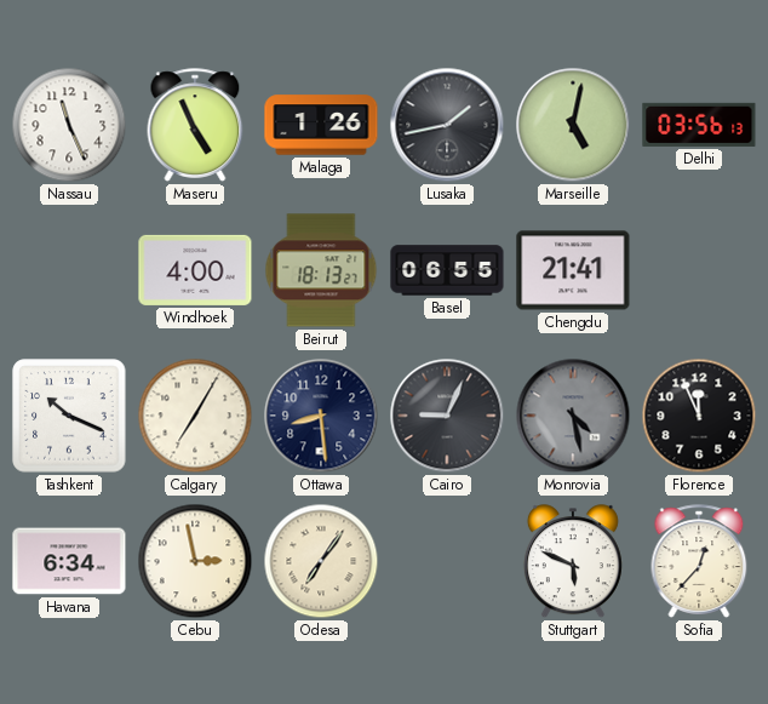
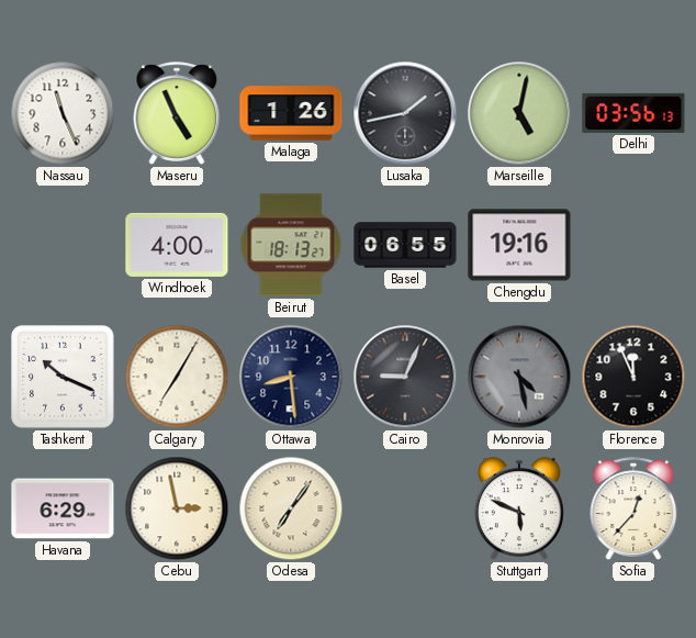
Chengdu: 21:41 -> 19:16 (519, 245)
Havana: 6:34 -> 6:29 (63, 508)
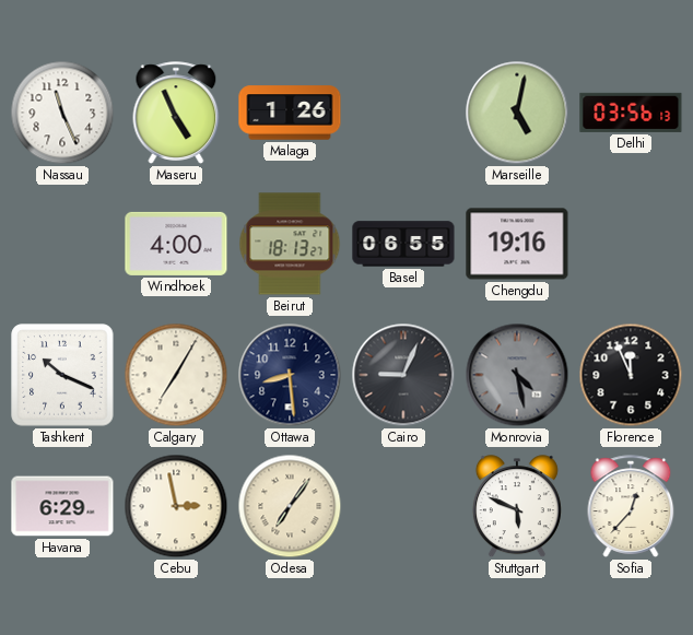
Lusaka: 1:43 -> none (405, 113)
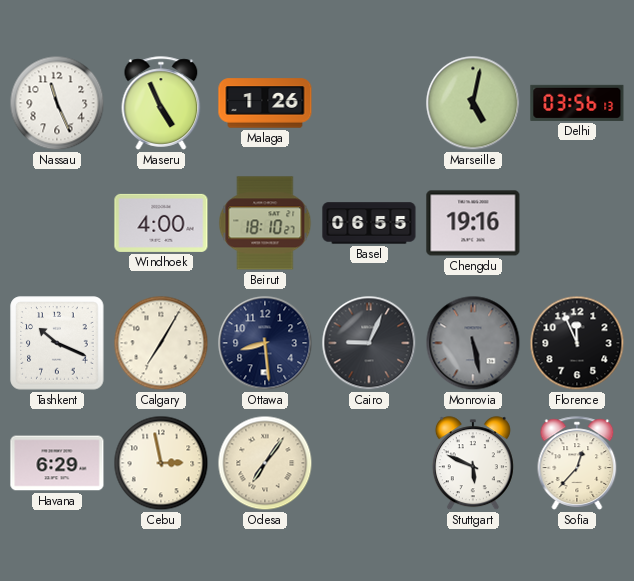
Beirut: 18:13 -> 18:10 (265, 223)
Monrovia: 4:28 -> 5:28 (473, 343)
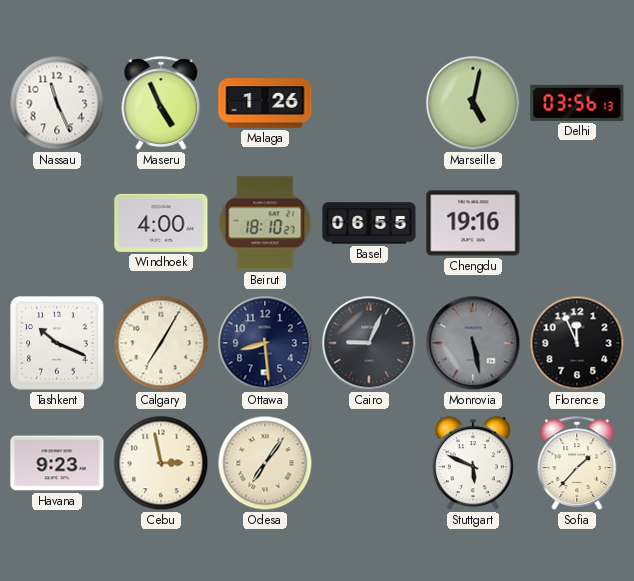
Havana: 6:29 -> 9:23 (57, 463)
Sofia: 12:37 -> 1:37 (577, 463)
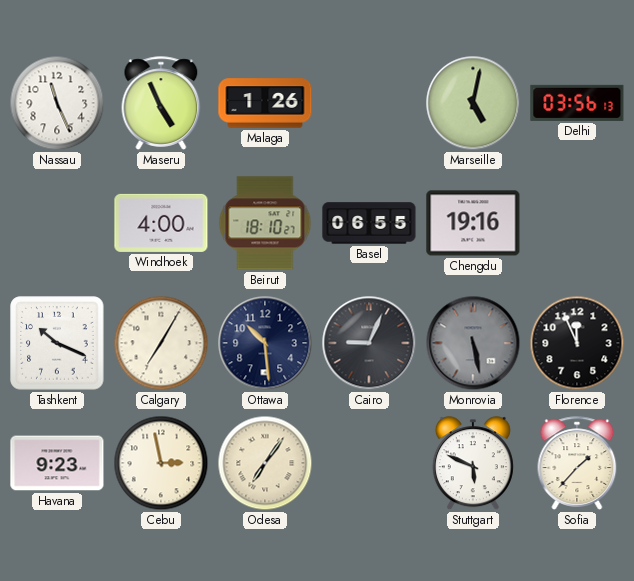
Ottawa: 8:29 -> 10:29 (265, 343)
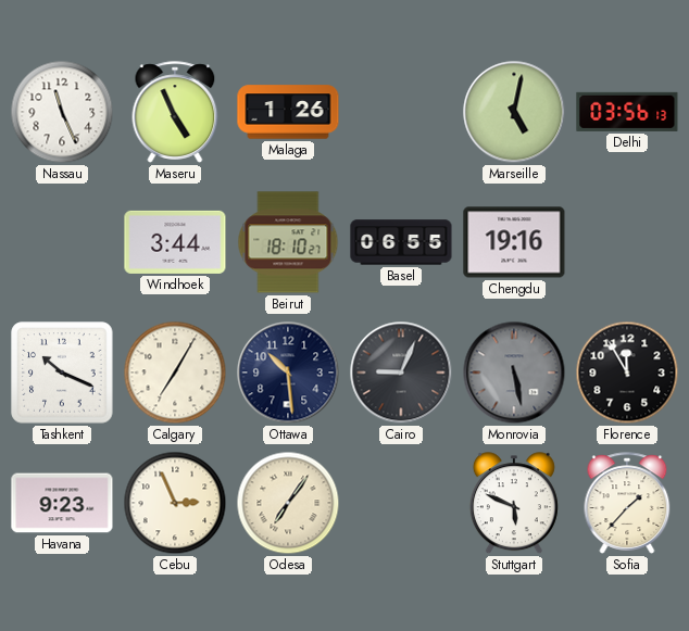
Windhoek: 4:00 -> 3:44 (175, 242)
Florence: 11:56 -> 11:55 (627, 373)
Cebu: 2:58 -> 2:56 (175, 503)
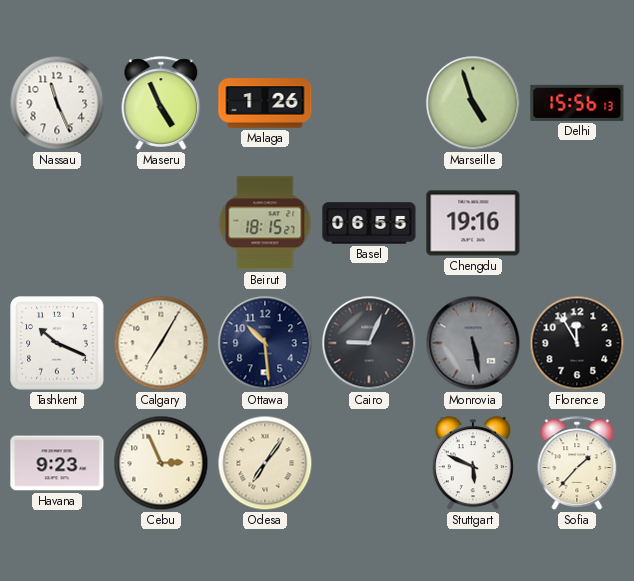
Marseille: 5:02 -> 4:57 (473, 103)
Delhi: 03:56 -> 15:56 (577, 103)
Windhoek: 3:44 -> none (175, 242)
Beirut: 18:10 -> 18:15 (265, 223)
